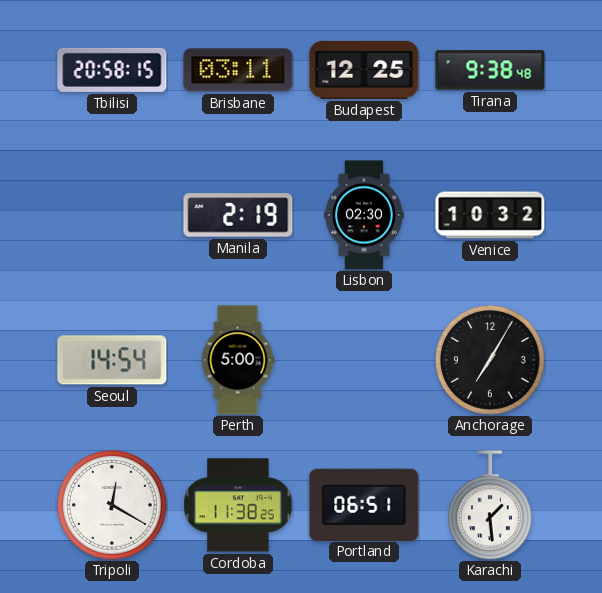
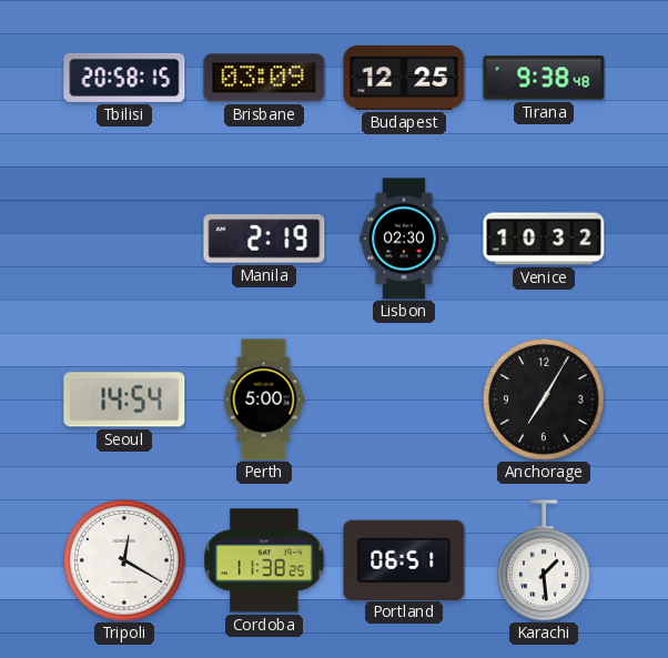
Brisbane: 03:11 -> 03:09 (264, 78)
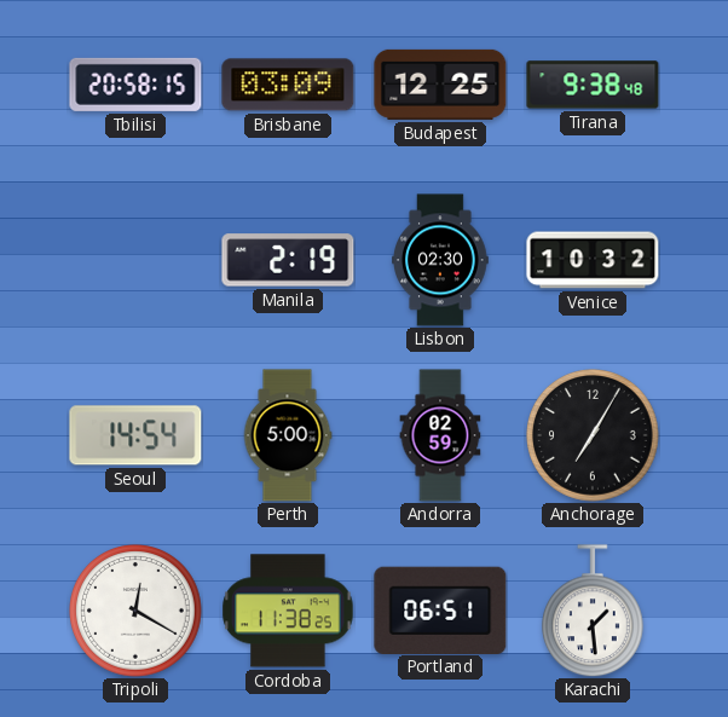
Andorra: none -> 02:59 (440, 435)
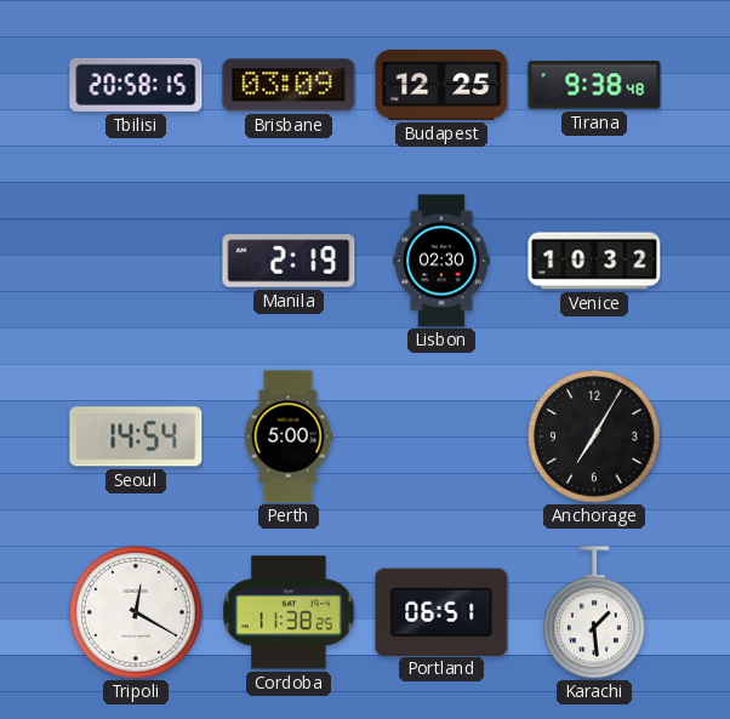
Andorra: 02:59 -> none (440, 435)
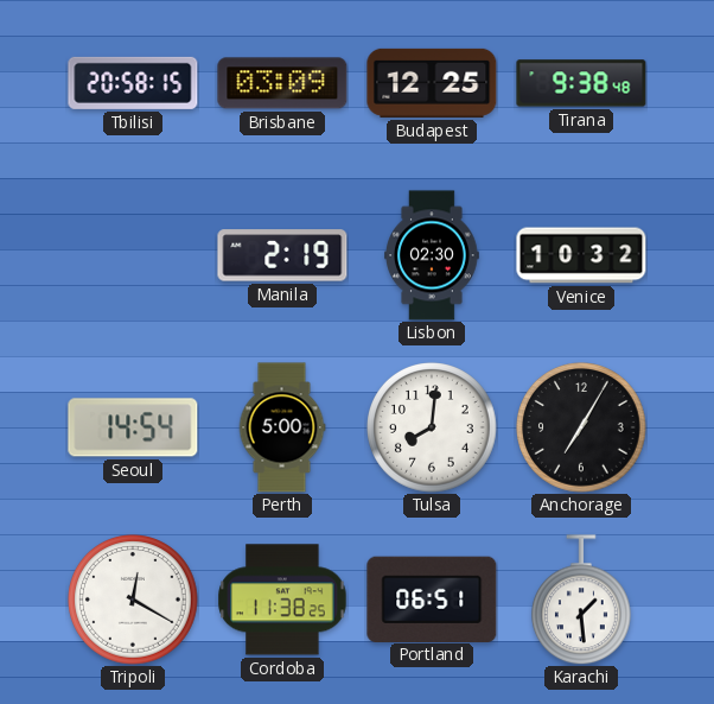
Tulsa: none -> 8:01 (432, 427)
